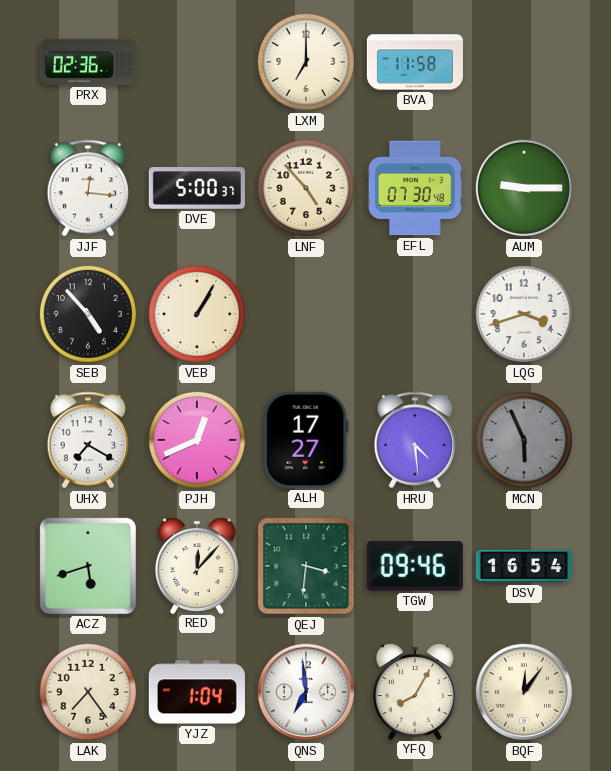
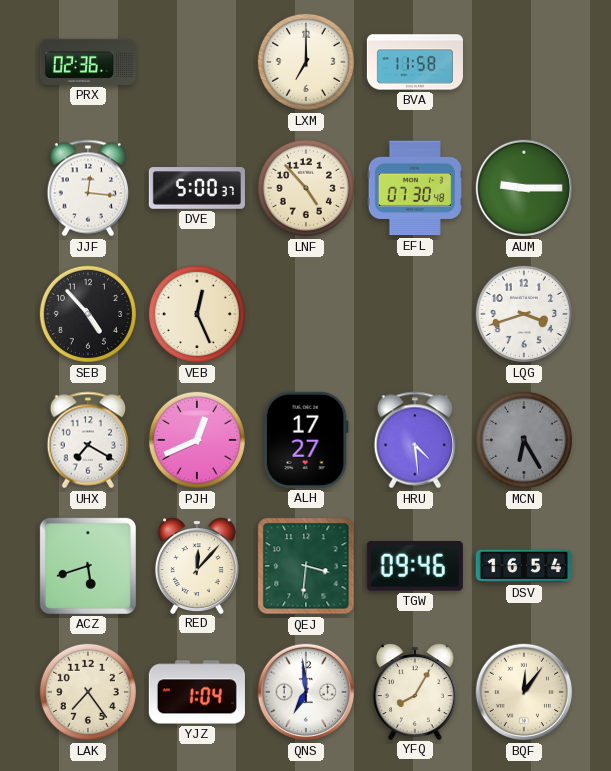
VEB: 1:05 -> 12:26 (197, 314)
MCN: 5:56 -> 6:25 (524, 440)
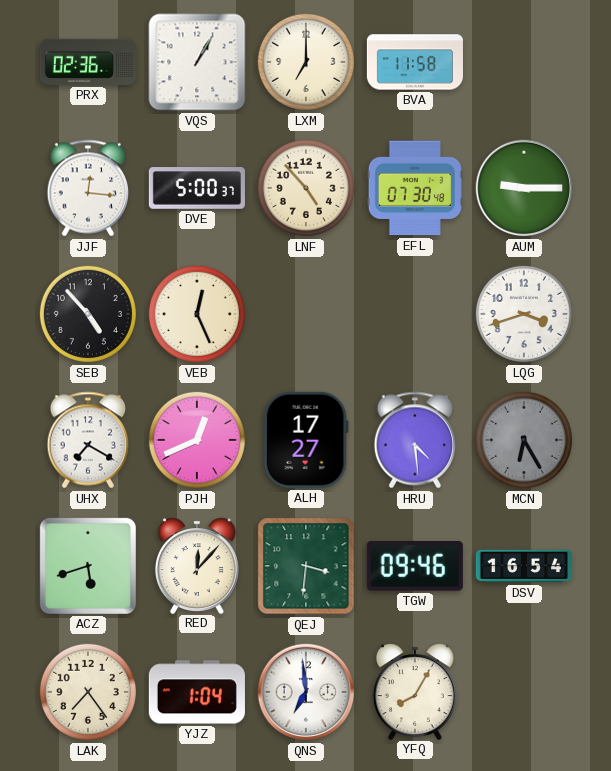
VQS: none -> 1:05 (197, 62)
BQF: 12:06 -> none (524, 692)
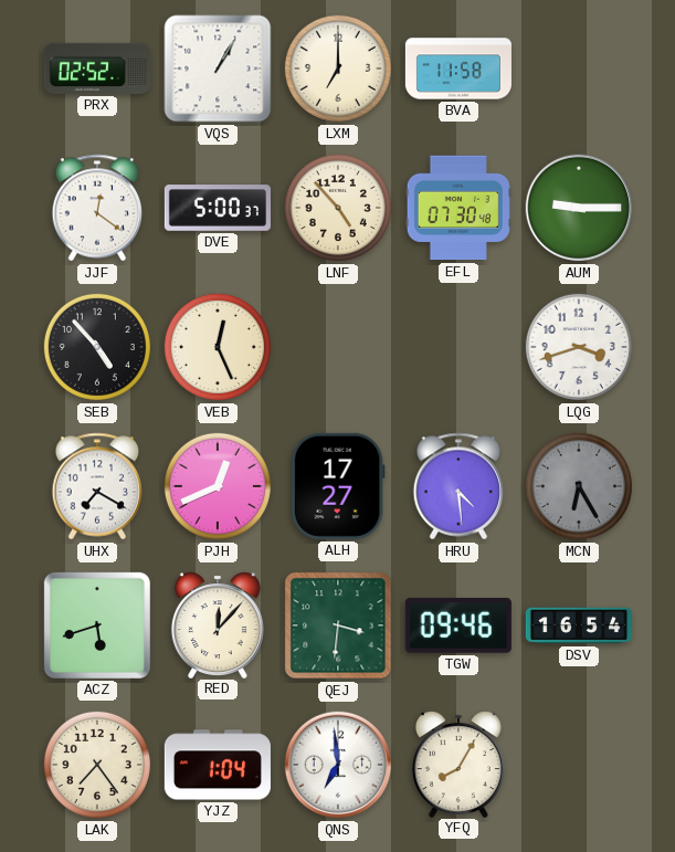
PRX: 02:36 -> 02:52 (97, 69)
JJF: 12:16 -> 12:21 (97, 208)
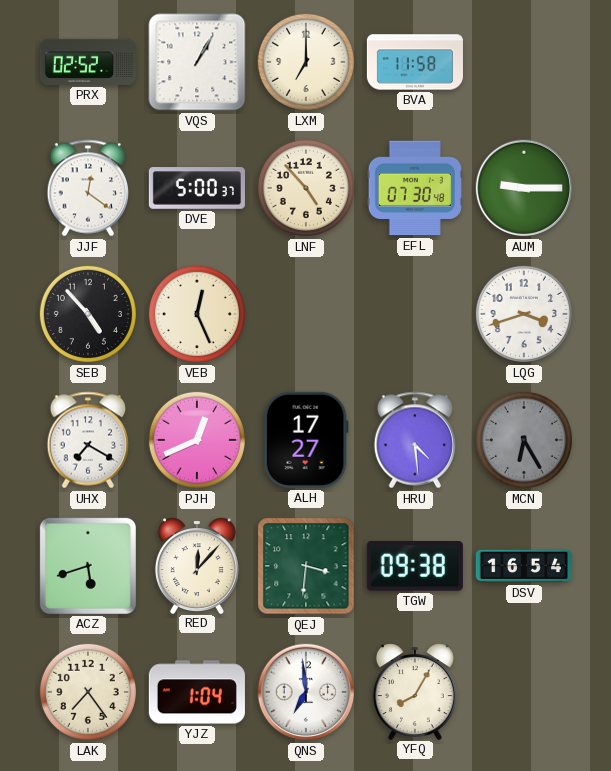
TGW: 09:46 -> 09:38 (415, 567)
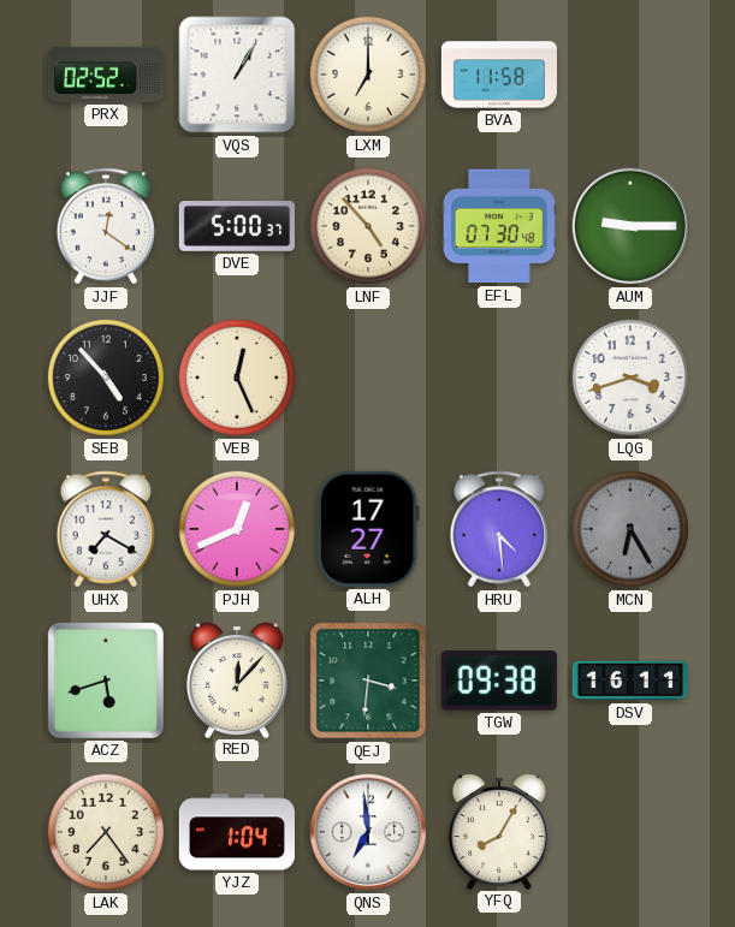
DSV: 16:54 -> 16:11 (630, 681)
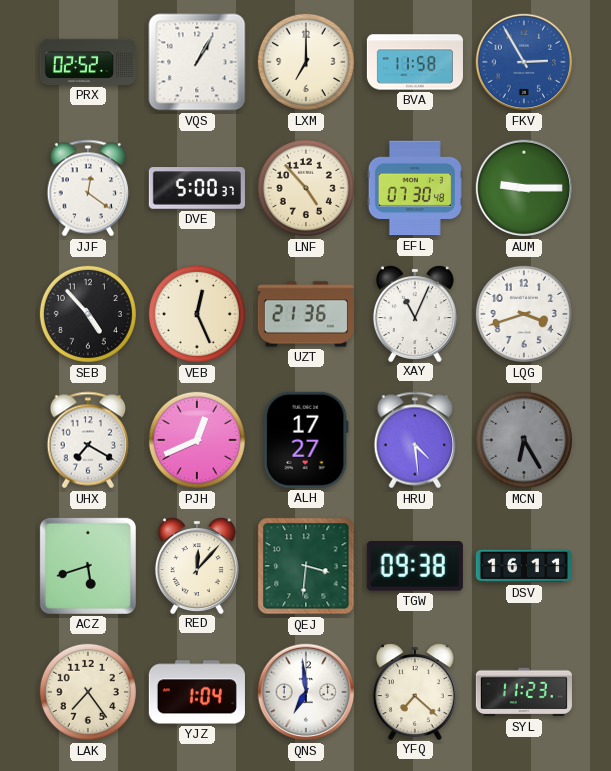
FKV: none -> 2:55 (524, 62)
UZT: none -> 21:36 (306, 314)
XAY: none -> 11:04 (415, 313)
YFQ: 8:05 -> 7:22 (415, 691)
SYL: none -> 11:23 (524, 692)
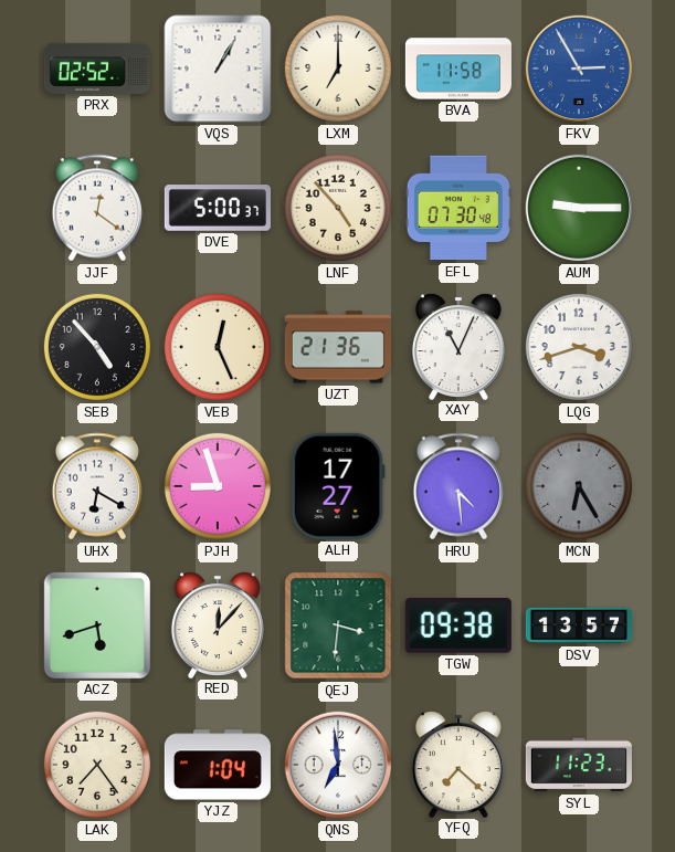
UHX: 7:20 -> 6:20 (97, 486)
PJH: 12:41 -> 8:57 (218, 486)
DSV: 16:11 -> 13:57 (579, 625)
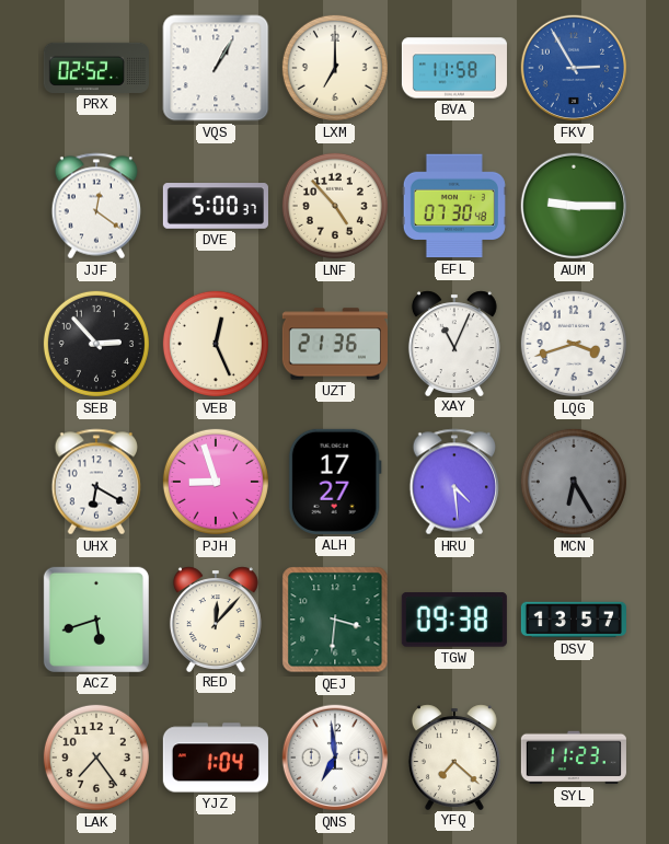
SEB: 4:53 -> 2:53 (96, 344)
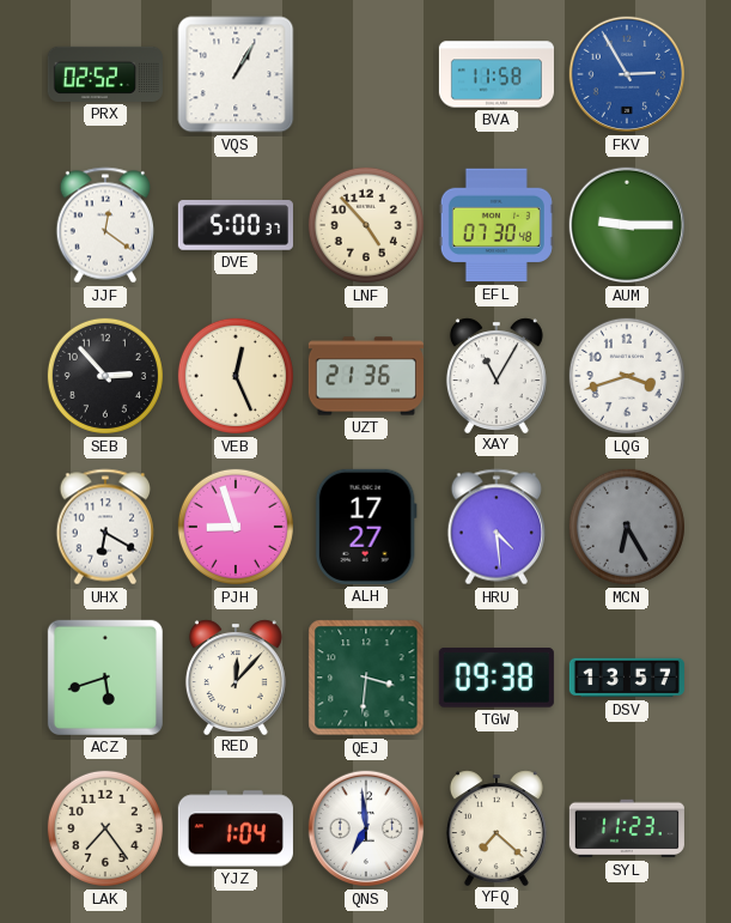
LXM: 7:00 -> none (335, 68)
XAY: 11:04 -> 11:05 (497, 375)
